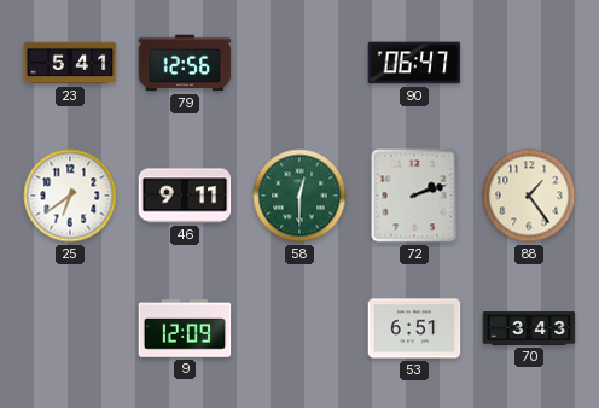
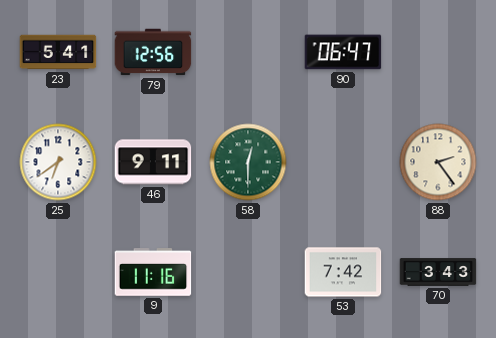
72: 2:12 -> none (414, 196)
88: 1:24 -> 2:24 (438, 162)
9: 12:09 -> 11:16 (153, 272)
53: 6:51 -> 7:42 (343, 272)
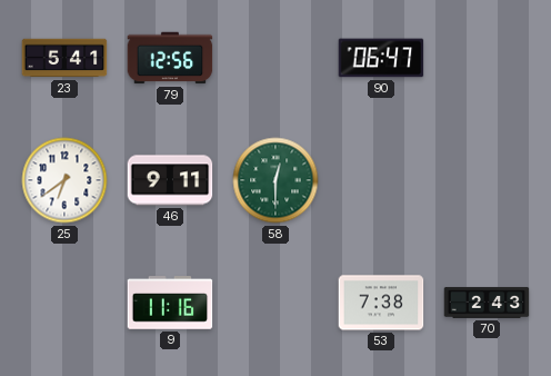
88: 2:24 -> none (438, 162)
53: 7:42 -> 7:38 (381, 303)
70: 3:43 -> 2:43 (487, 303)
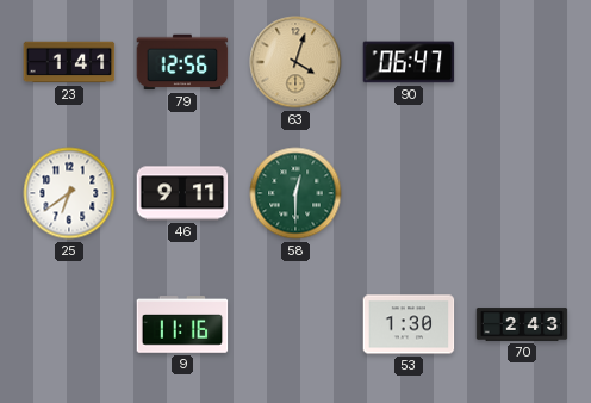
23: 5:41 -> 1:41 (69, 62)
63: none -> 4:03 (295, 62)
53: 7:38 -> 1:30 (409, 324)
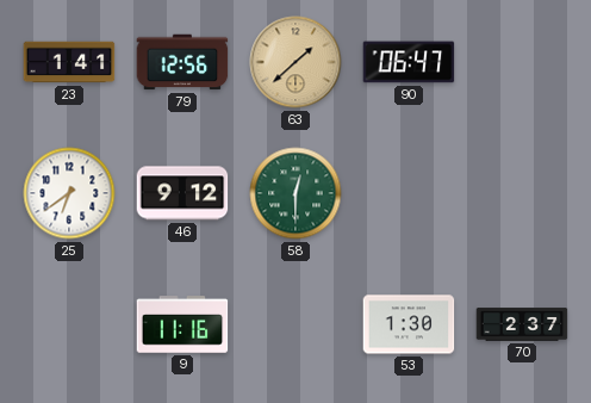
63: 4:03 -> 1:38 (295, 62)
46: 9:11 -> 9:12 (182, 193)
70: 2:43 -> 2:37 (522, 324)
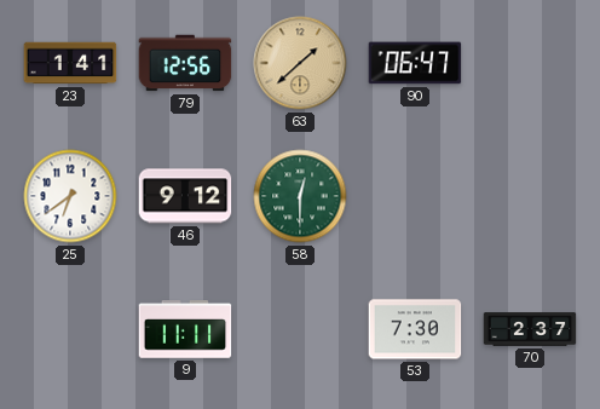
9: 11:16 -> 11:11 (185, 329)
53: 1:30 -> 7:30 (415, 329)
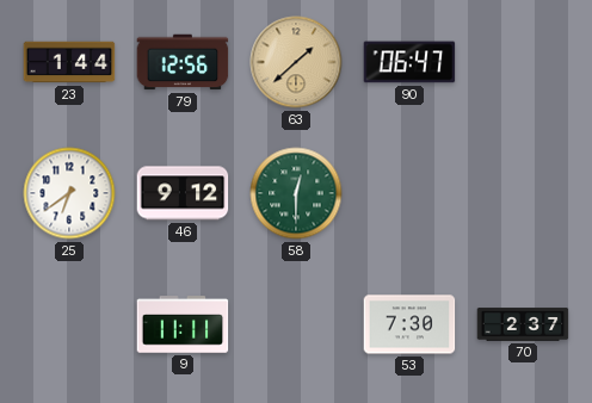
23: 1:41 -> 1:44 (69, 62)
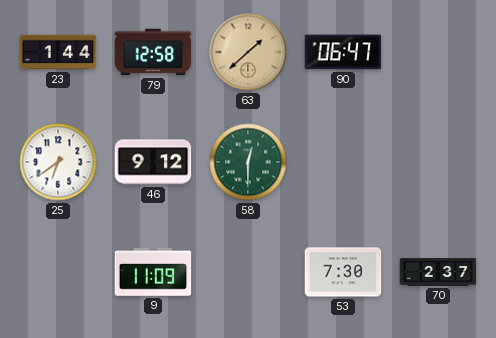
79: 12:56 -> 12:58 (153, 52)
9: 11:11 -> 11:09 (153, 272)
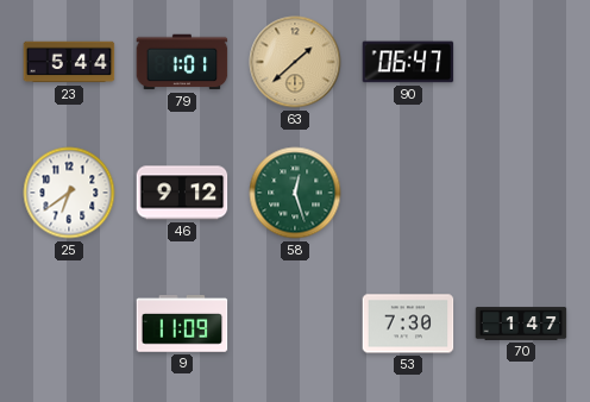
23: 1:44 -> 5:44 (69, 62)
79: 12:58 -> 1:01 (182, 62)
58: 12:30 -> 12:27 (295, 193)
70: 2:37 -> 1:47 (521, 324)
